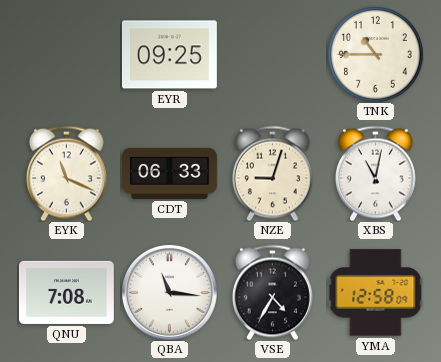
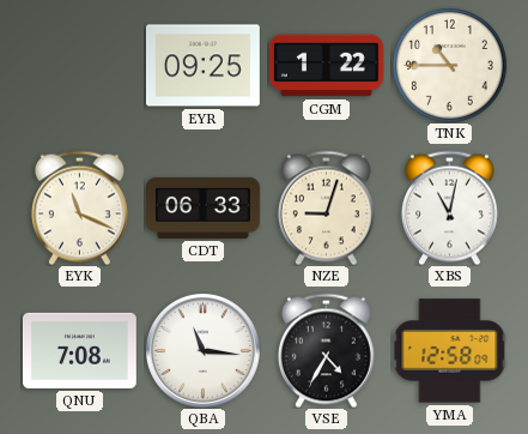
CGM: none -> 1:22 (326, 66)
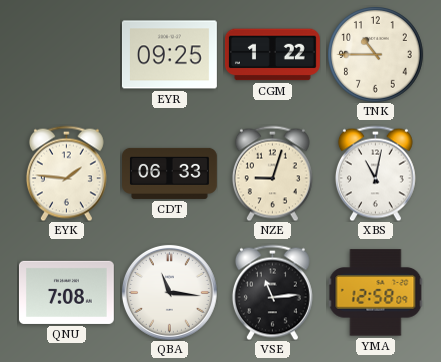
EYK: 11:19 -> 1:46 (66, 173)
VSE: 4:35 -> 11:14 (272, 292)
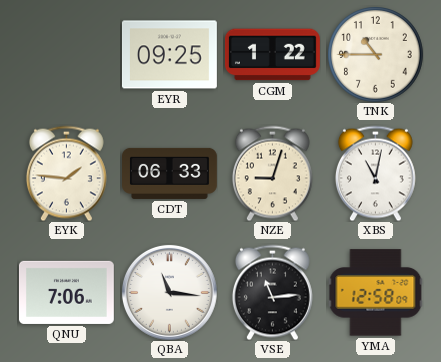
QNU: 7:08 -> 7:06 (66, 292)
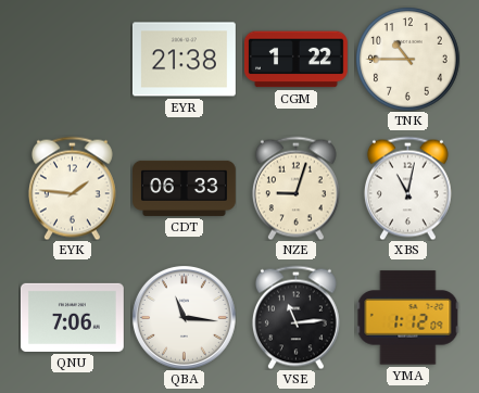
EYR: 09:25 -> 21:38 (184, 60)
YMA: 12:58 -> 1:12 (407, 318)
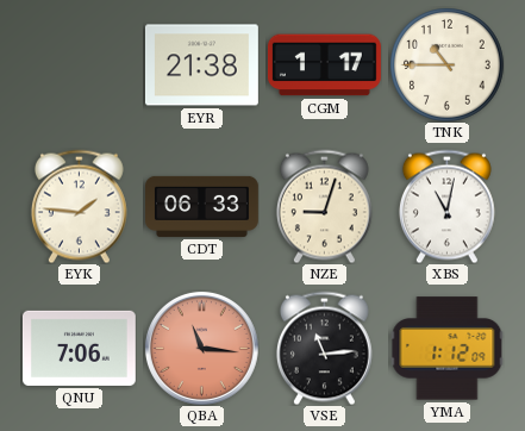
CGM: 1:22 -> 1:17 (324, 65)
QBA dial: white -> salmon (201, 348)
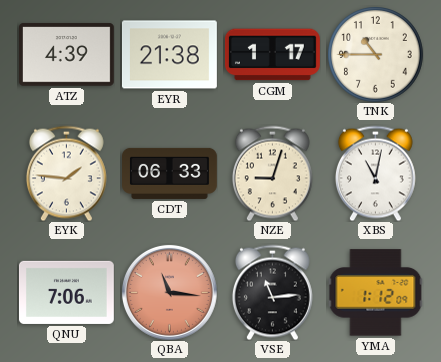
ATZ: none -> 4:39 (66, 55)
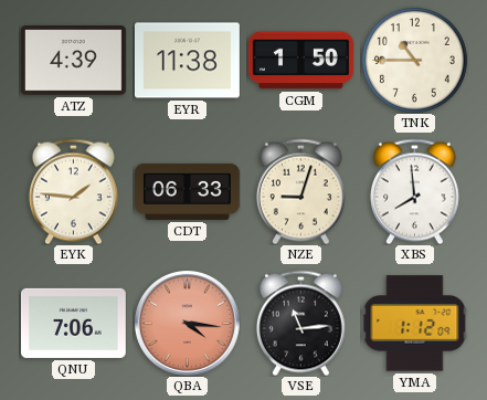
EYR: 21:38 -> 11:38 (187, 61)
CGM: 1:17 -> 1:50 (300, 61)
XBS: 11:02 -> 7:59 (414, 191)
QBA: 11:16 -> 4:16 (187, 323)
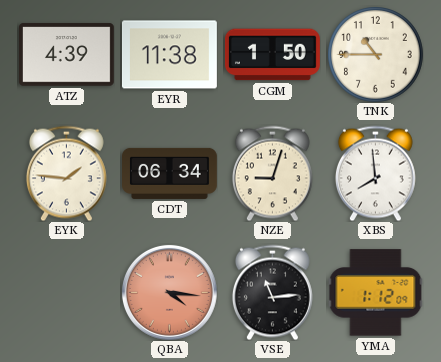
CDT: 06:33 -> 06:34 (170, 173)
QNU: 7:06 -> none (73, 323)
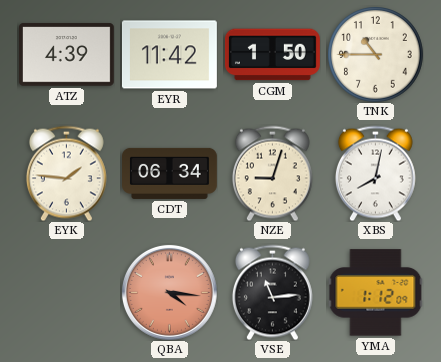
EYR: 11:38 -> 11:42 (169, 55)
XBS: 7:59 -> 8:02 (375, 173)
